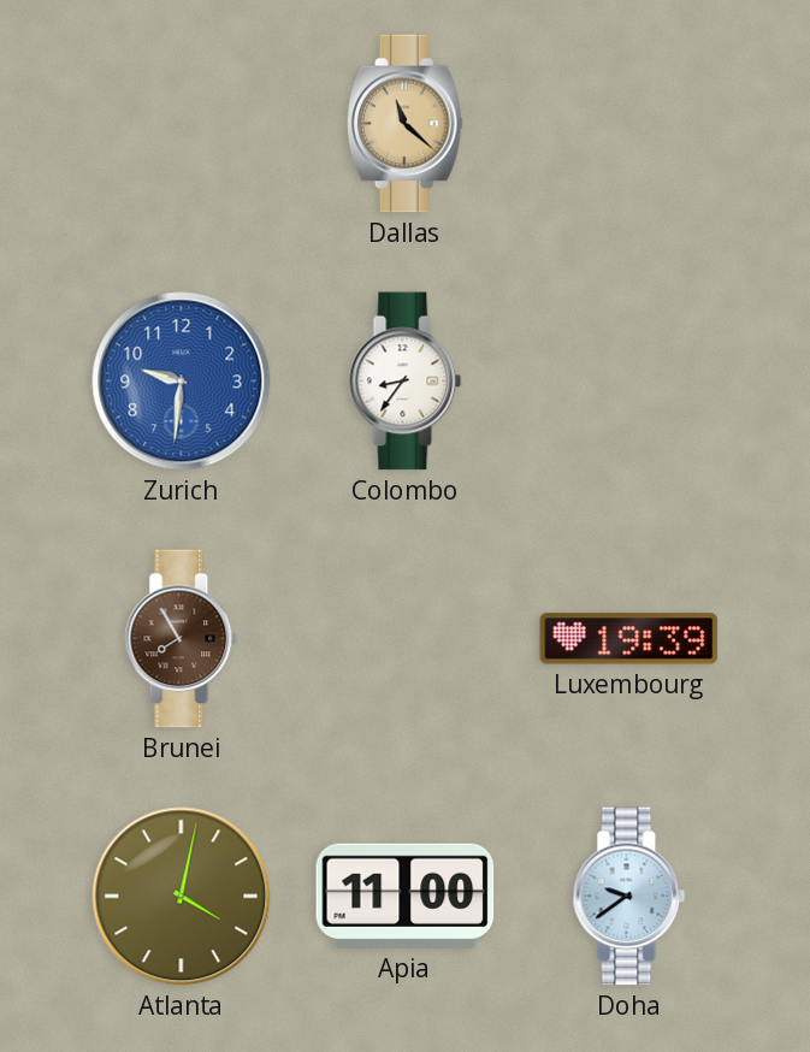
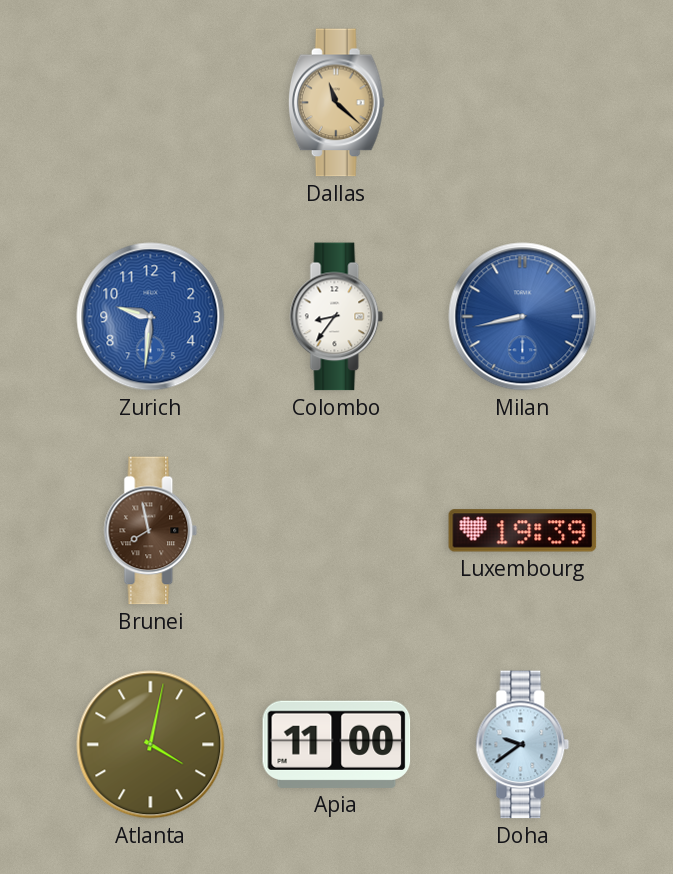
Milan: none -> 8:43 (523, 317)
Brunei: 7:55 -> 7:58 (151, 531)
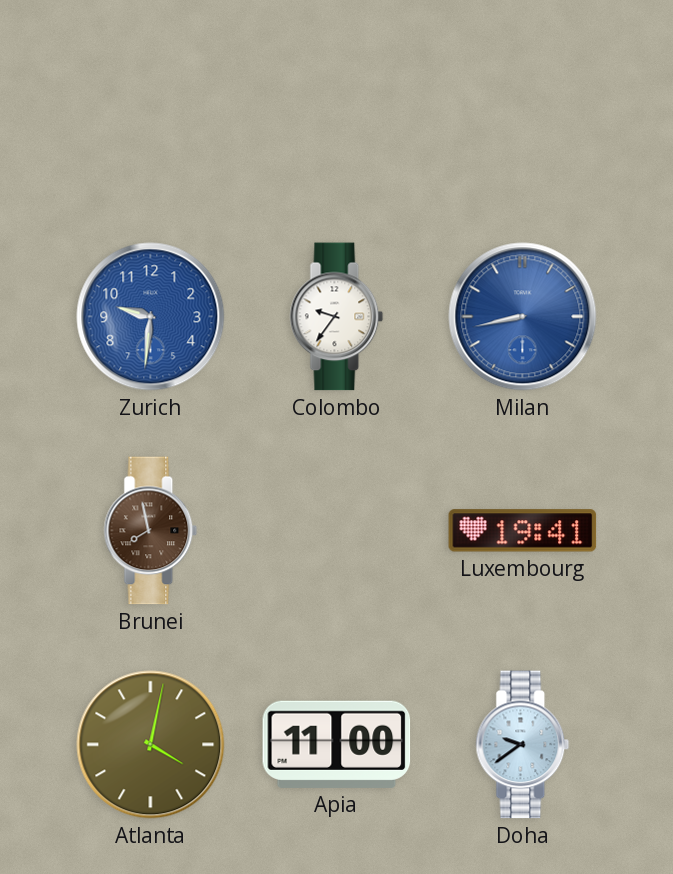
Dallas: 11:22 -> none (336, 103)
Colombo: 8:36 -> 9:36 (337, 317)
Luxembourg: 19:39 -> 19:41 (523, 531)
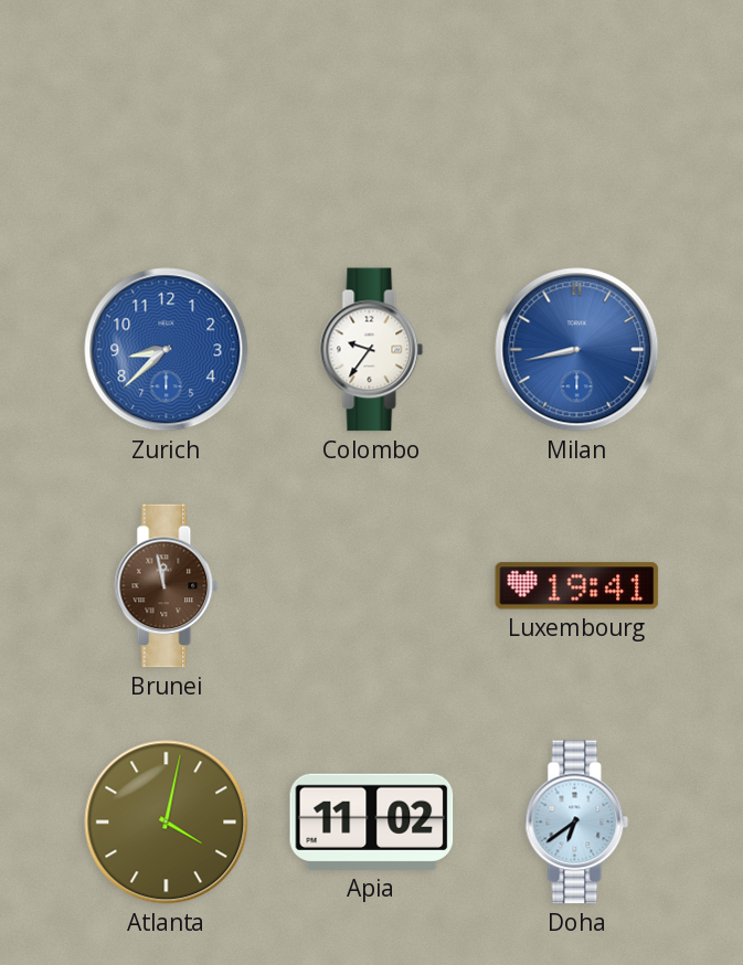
Zurich: 9:31 -> 8:38 (167, 350)
Brunei: 7:58 -> 11:58 (167, 586)
Apia: 11:00 -> 11:02 (372, 821)
Doha: 9:39 -> 6:39 (577, 823)
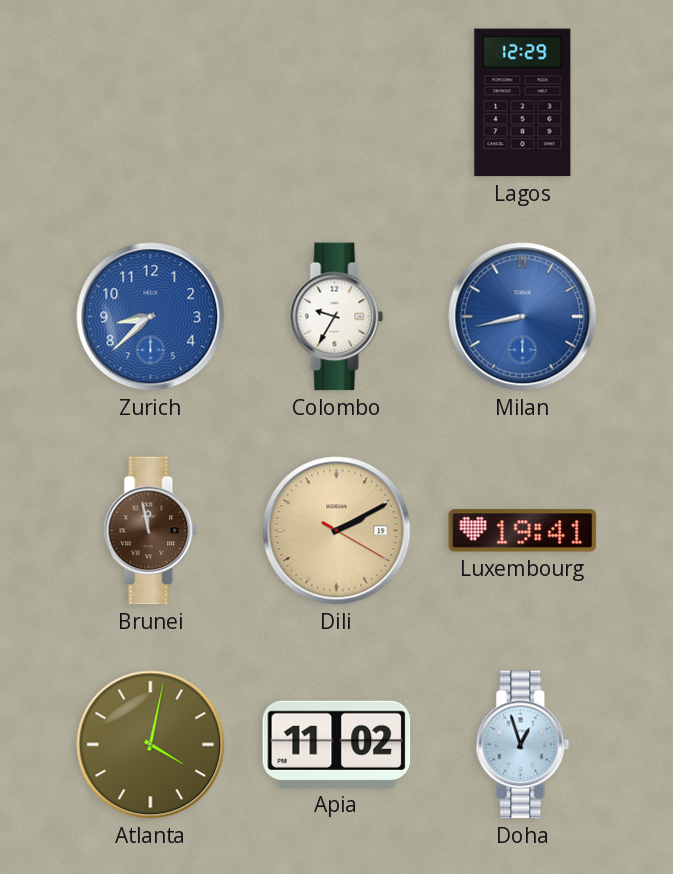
Lagos: none -> 12:29 (523, 103)
Colombo: 9:36 -> 9:35 (337, 317)
Dili: none -> 2:10 (337, 531)
Doha: 6:39 -> 12:57 (523, 745)
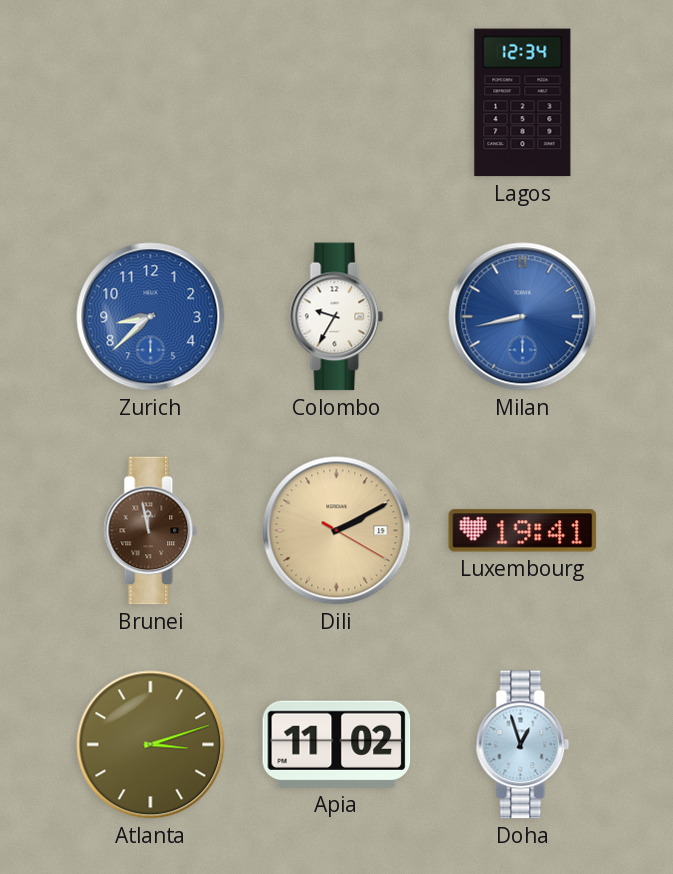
Lagos: 12:29 -> 12:34 (523, 103)
Atlanta: 4:02 -> 3:12 (151, 745)
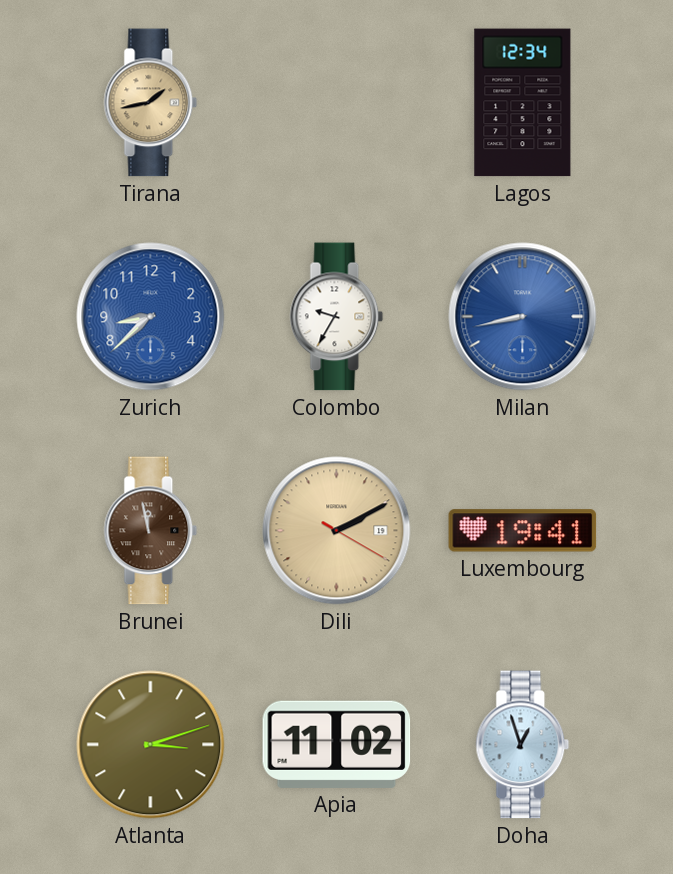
Tirana: none -> 1:43 (151, 103)
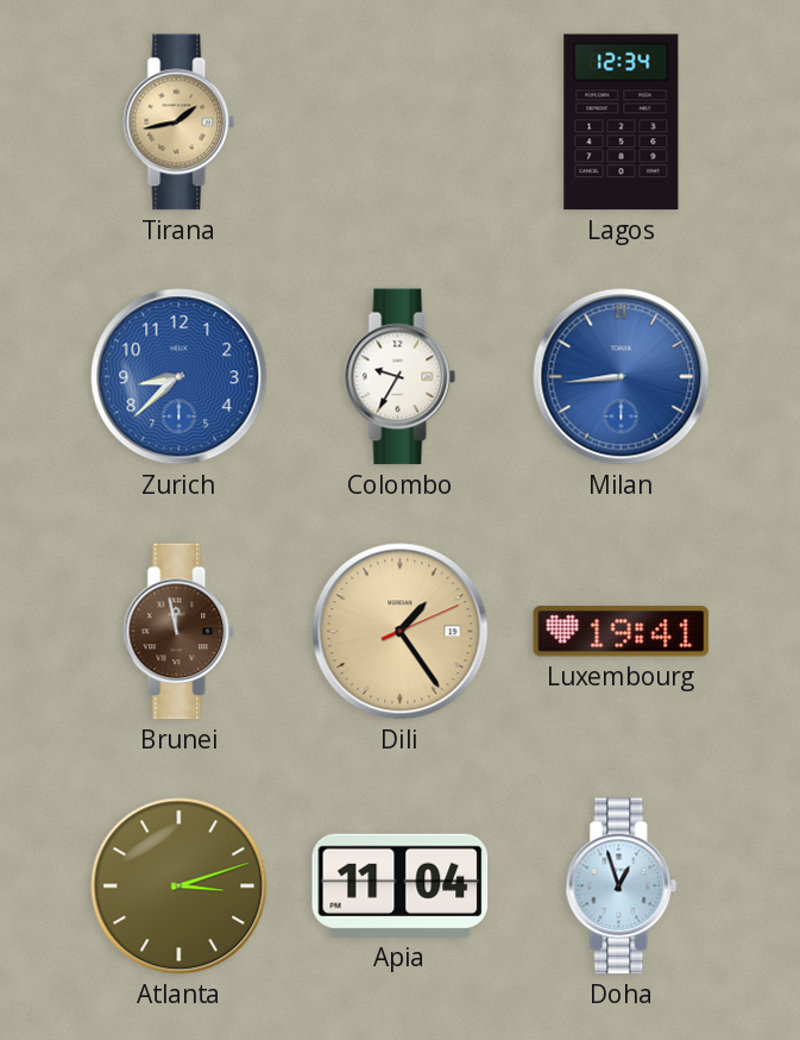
Milan: 8:43 -> 8:44 (622, 377)
Dili: 2:10 -> 1:24 (401, 632)
Apia: 11:02 -> 11:04 (401, 885)
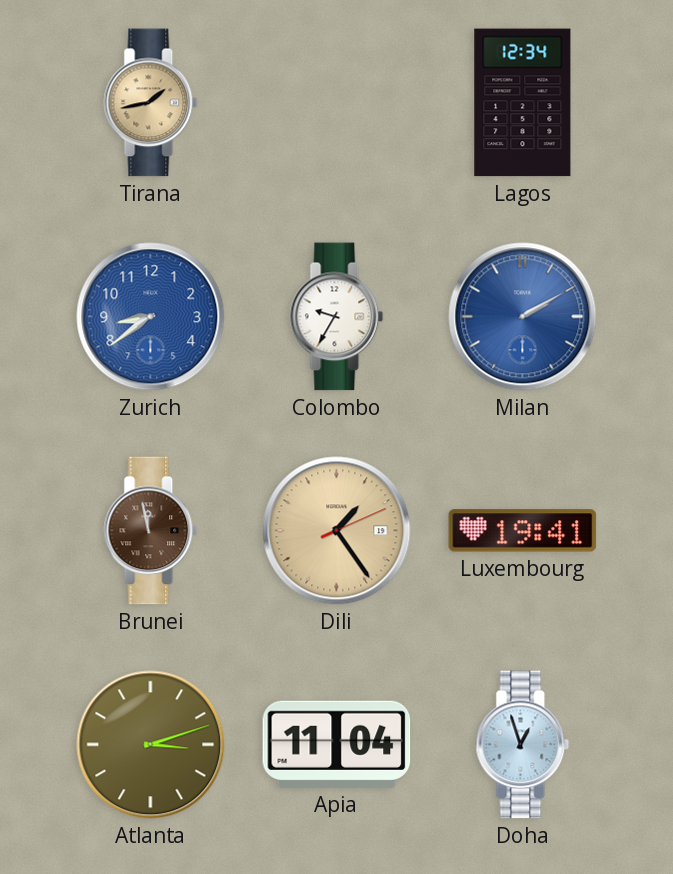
Zurich: 8:38 -> 8:39 (151, 317)
Milan: 8:44 -> 2:10 (523, 317)
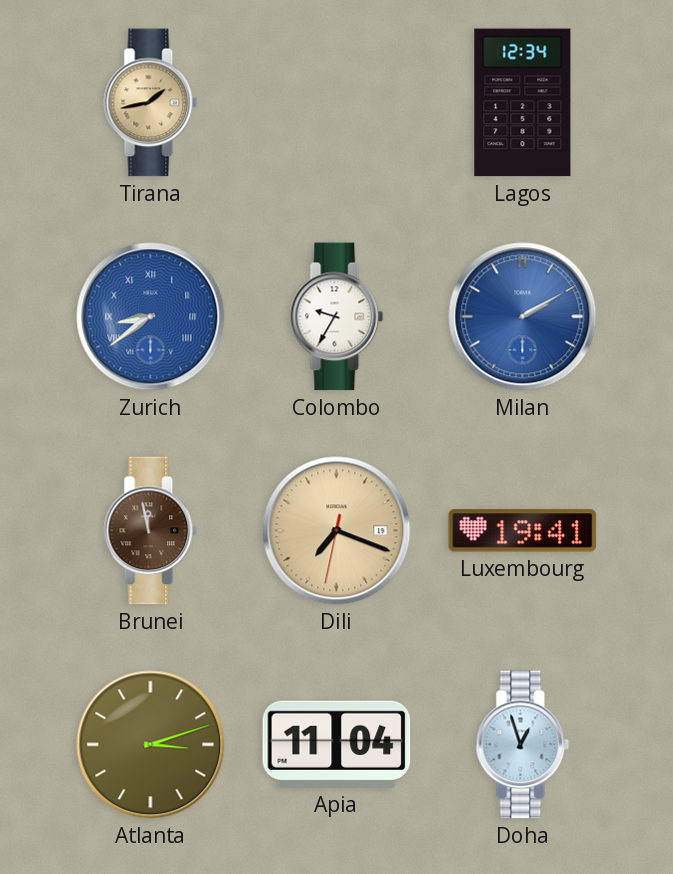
Zurich numerals: Arabic -> Roman (151, 317)
Dili: 1:24 -> 7:18 (337, 531)
